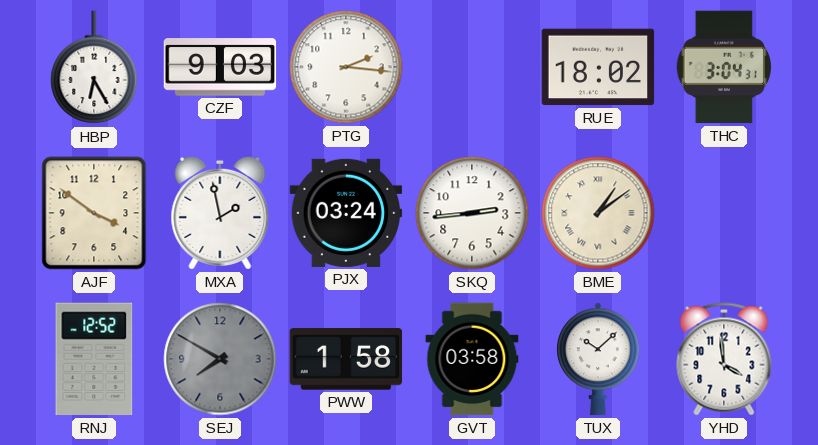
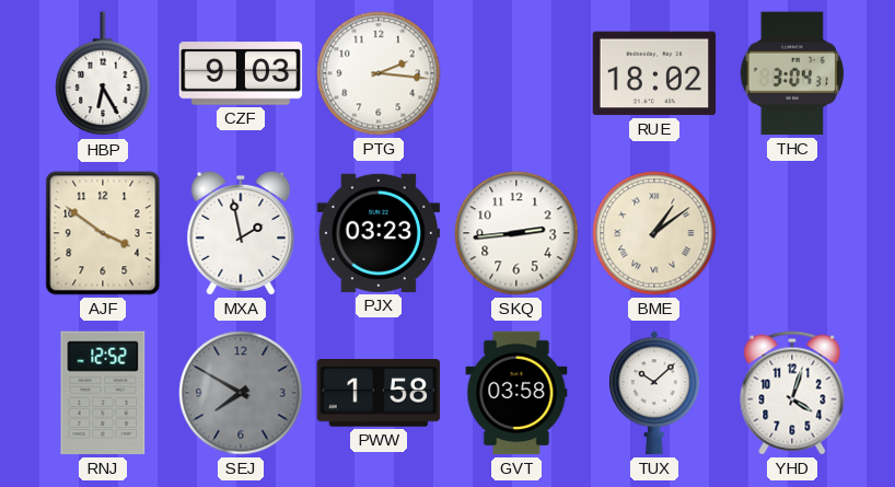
PJX: 03:24 -> 03:23 (379, 233)
YHD: 3:59 -> 4:03 (792, 393)
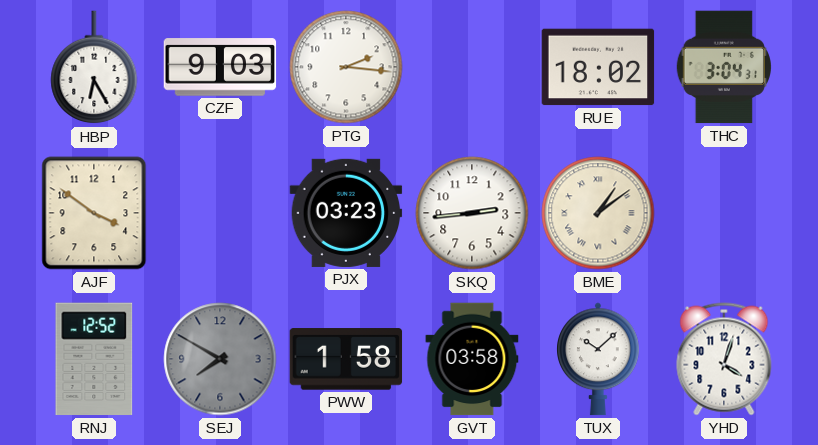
MXA: 1:58 -> none (241, 233)
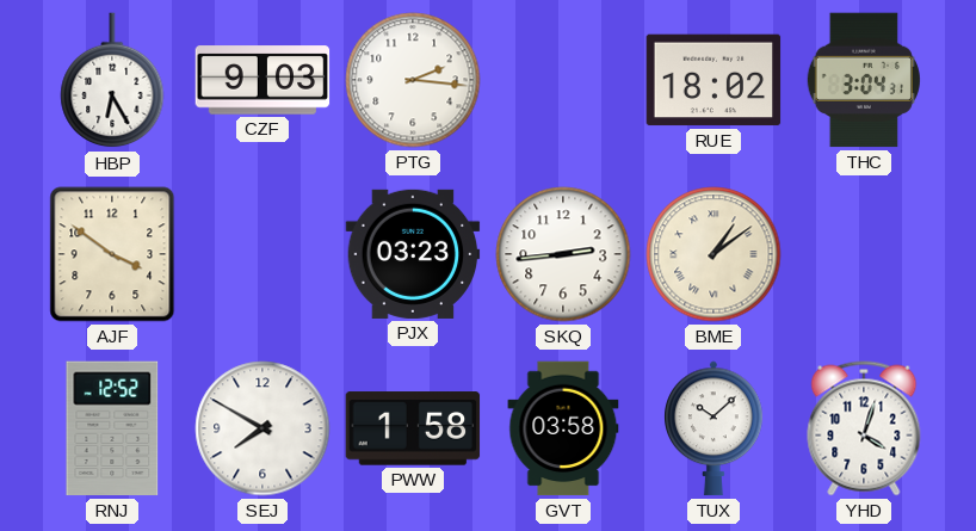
SEJ dial: grey -> white (262, 428)
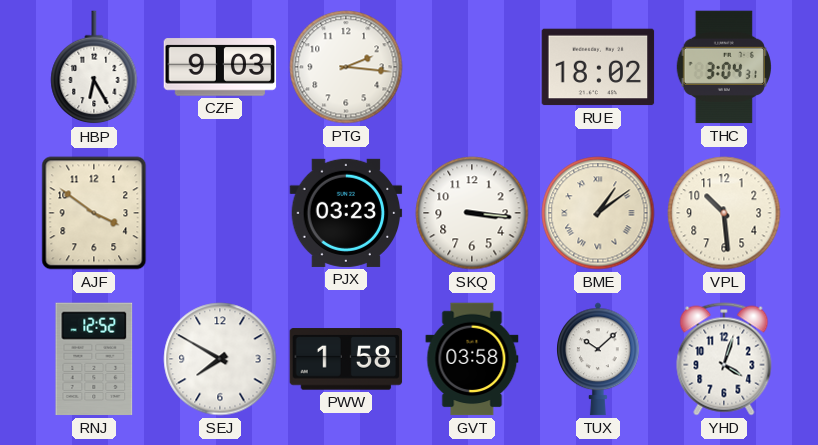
SKQ: 2:44 -> 3:16 (472, 213)
VPL: none -> 10:29 (724, 213)
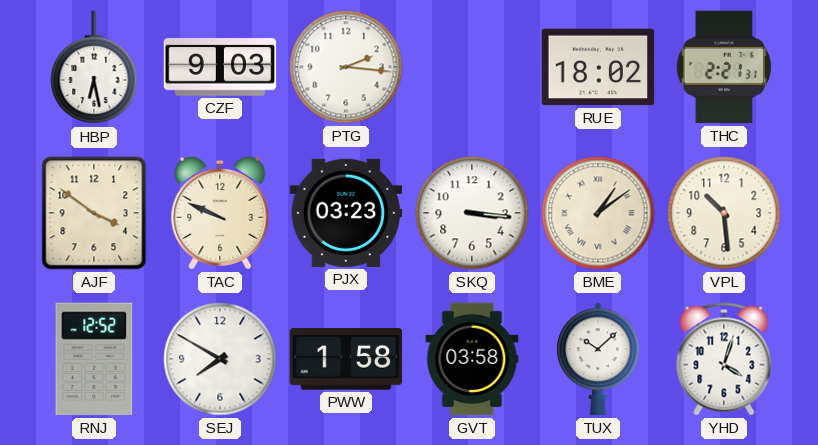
HBP: 6:25 -> 6:28 (94, 68)
THC: 3:04 -> 2:21 (724, 67)
TAC: none -> 9:49 (220, 213)
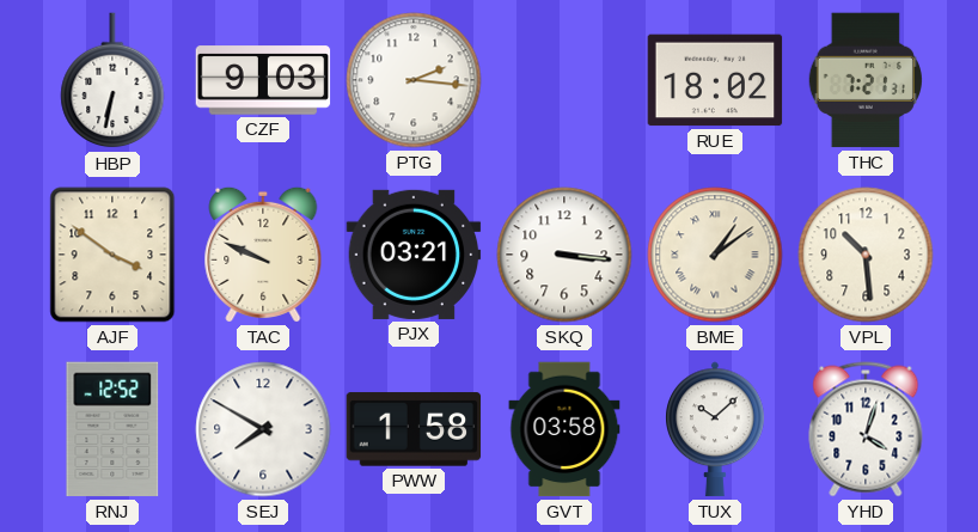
HBP: 6:28 -> 6:32 (112, 81)
THC: 2:21 -> 7:21 (866, 80)
PJX: 03:23 -> 03:21 (414, 255)
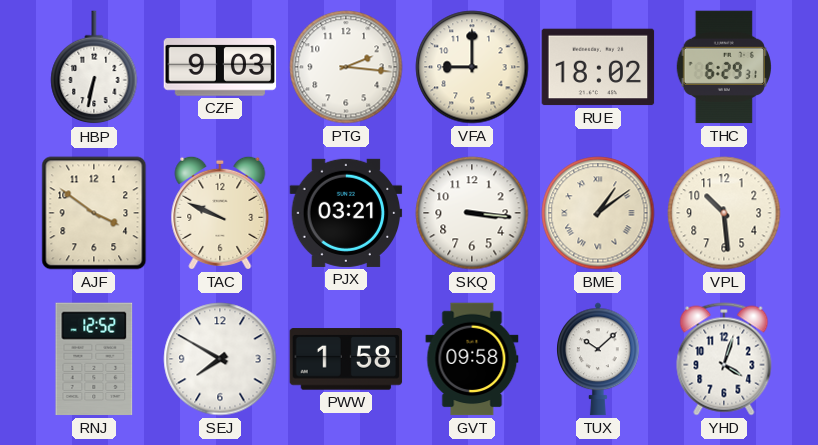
VFA: none -> 9:00 (472, 67)
THC: 7:21 -> 6:29 (724, 67)
GVT: 03:58 -> 09:58 (472, 359)
